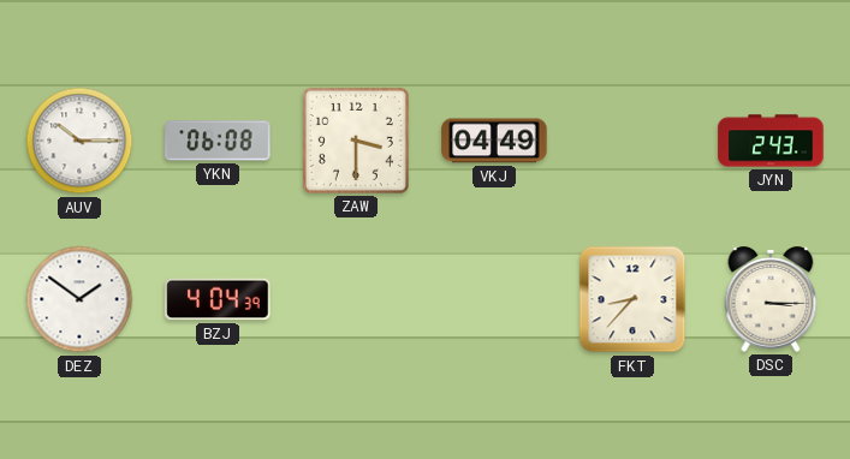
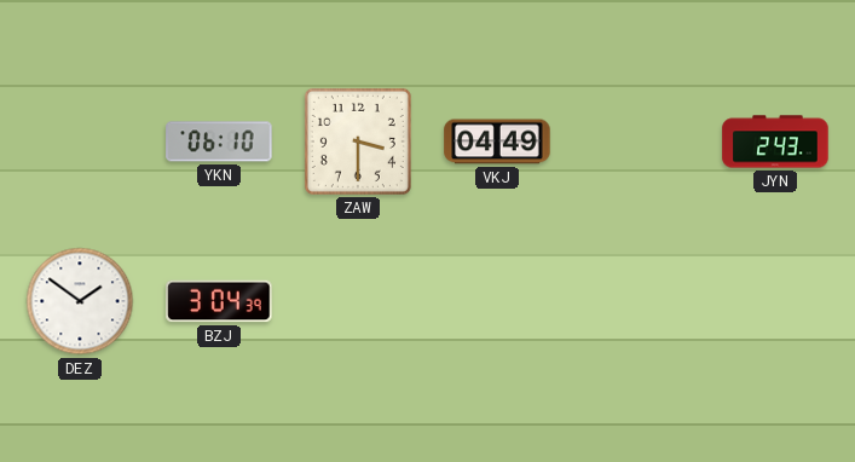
AUV: 10:15 -> none (79, 141)
YKN: 06:08 -> 06:10 (219, 142)
BZJ: 4:04 -> 3:04 (219, 301)
FKT: 8:37 -> none (632, 299)
DSC: 3:15 -> none (771, 299)
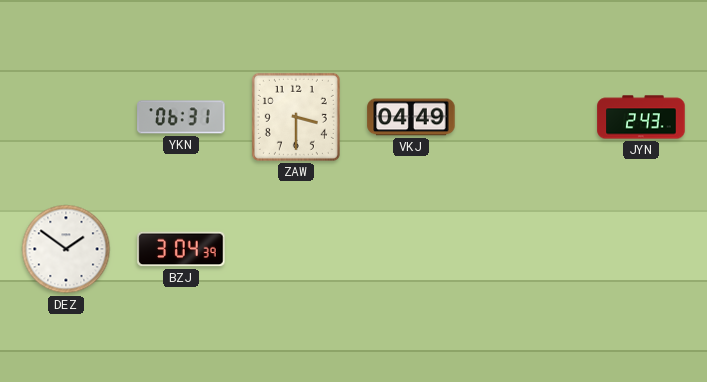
YKN: 06:10 -> 06:31 (181, 117)
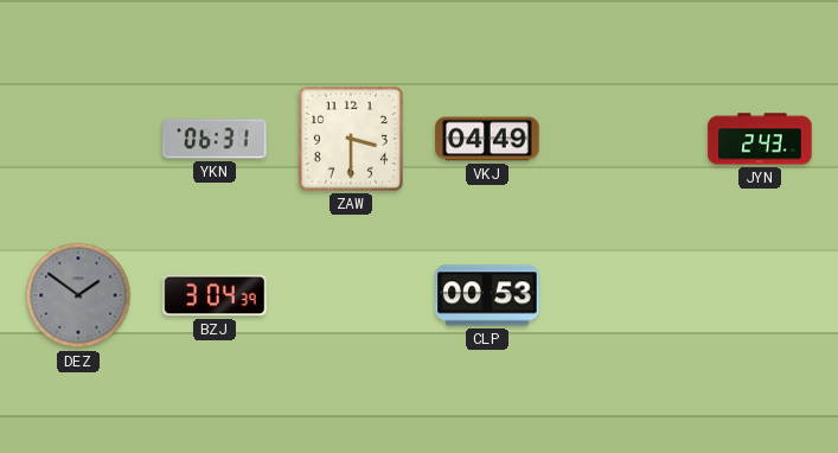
DEZ dial: white -> grey (78, 295)
CLP: none -> 00:53 (487, 295)
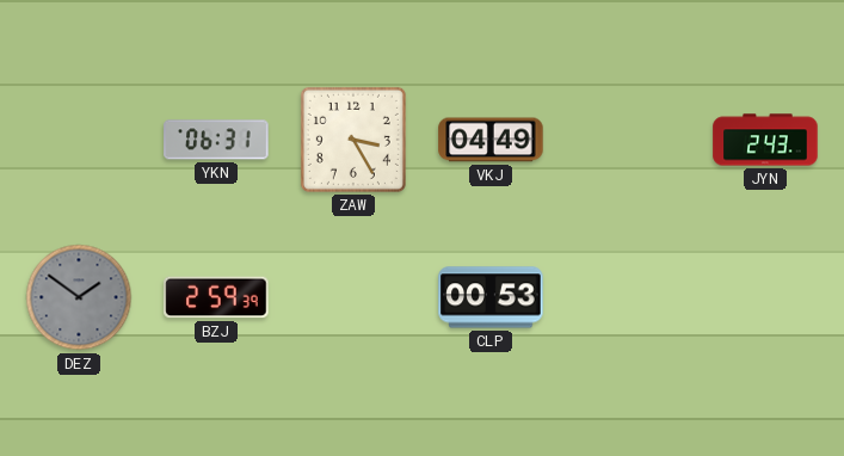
ZAW: 3:30 -> 3:25 (353, 140)
BZJ: 3:04 -> 2:59 (216, 297)
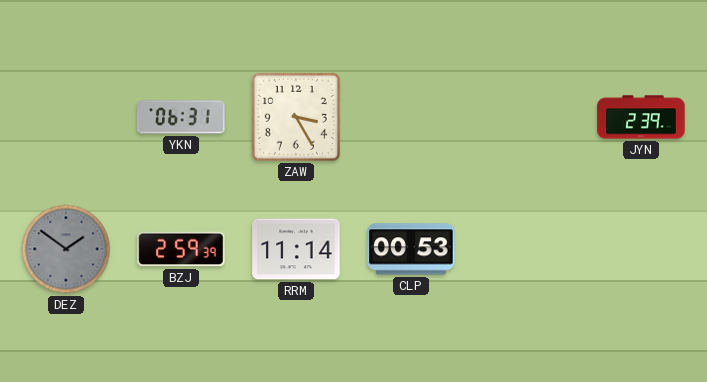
VKJ: 04:49 -> none (491, 140)
JYN: 2:43 -> 2:39 (641, 117)
RRM: none -> 11:14 (296, 249)
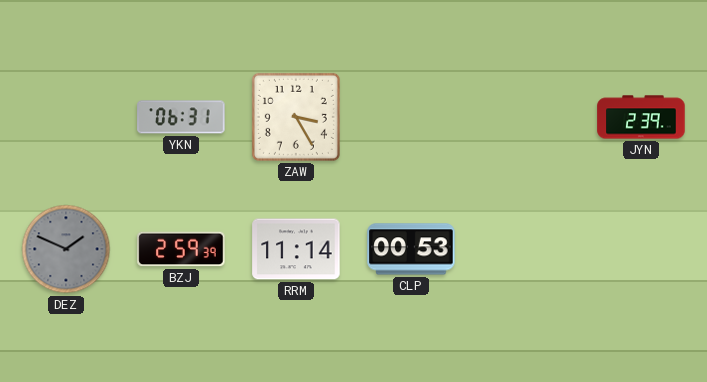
DEZ: 1:51 -> 1:49 (66, 249)
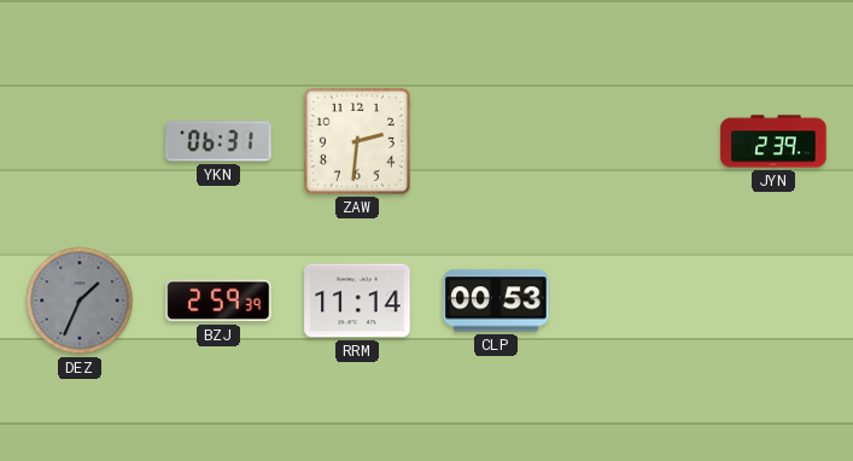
ZAW: 3:25 -> 2:31 (357, 141)
DEZ: 1:49 -> 1:34 (80, 300)
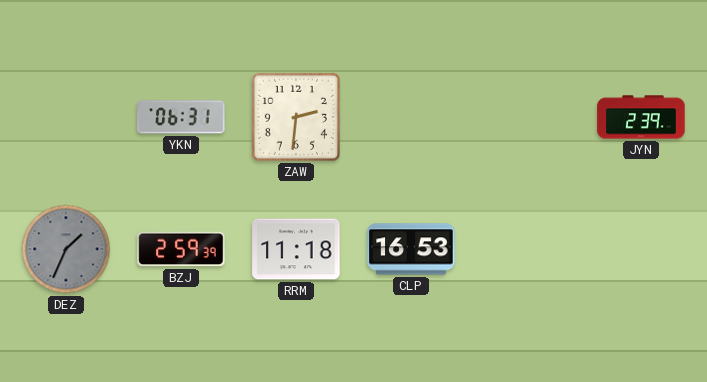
RRM: 11:14 -> 11:18 (296, 249)
CLP: 00:53 -> 16:53 (411, 249)
